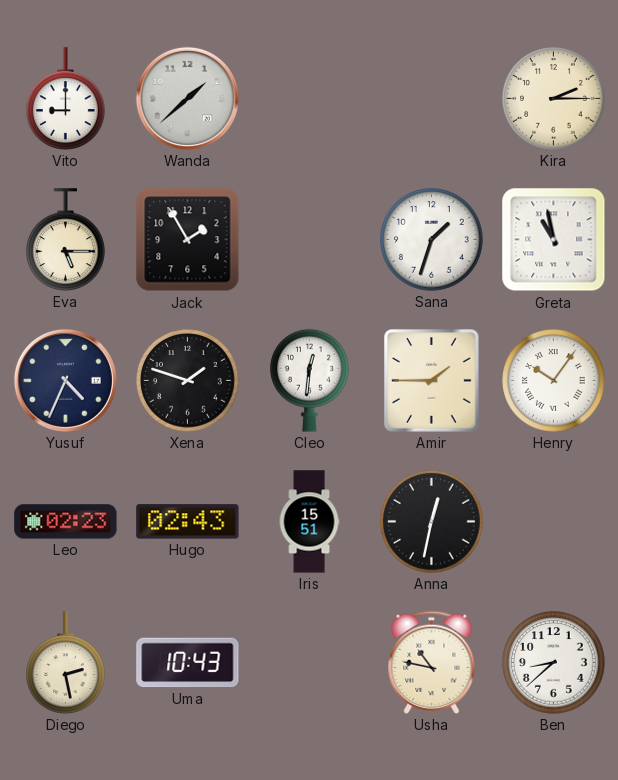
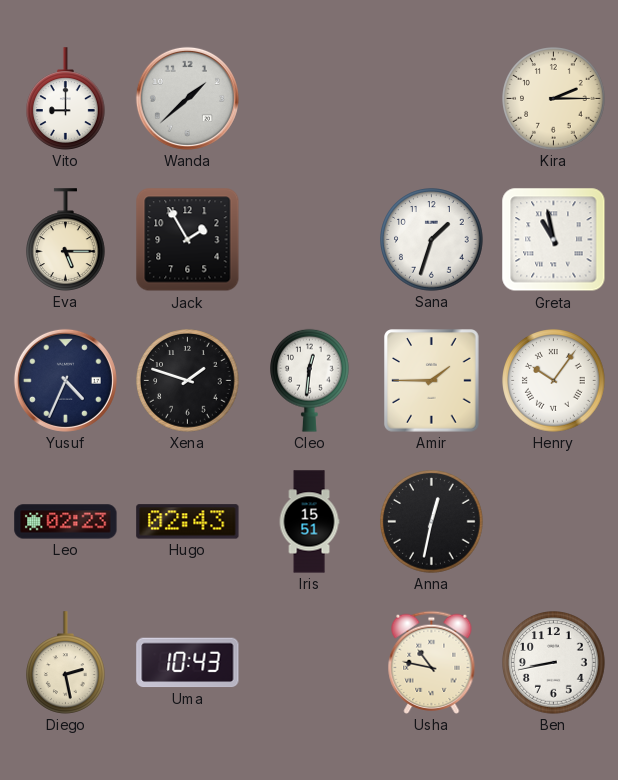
Ben: 8:38 -> 8:43 (554, 663)
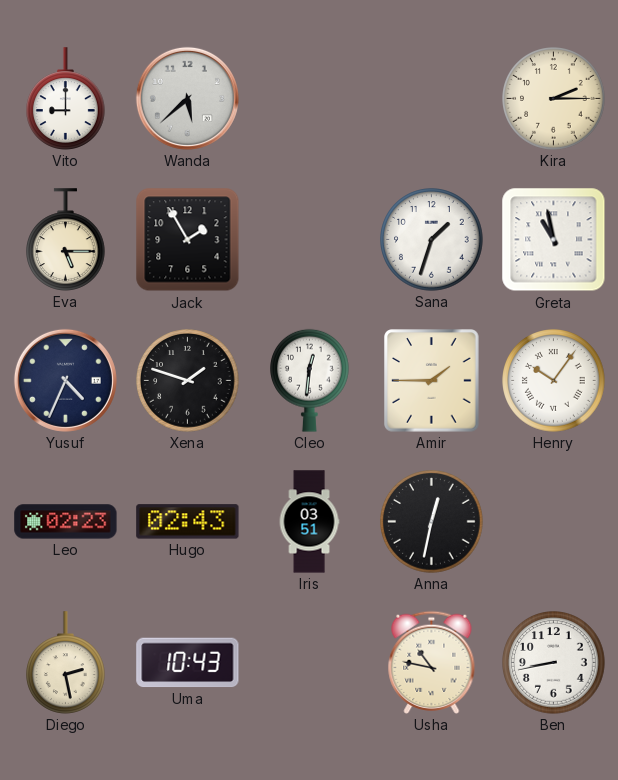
Wanda: 1:38 -> 5:38 (187, 98)
Iris: 15:51 -> 03:51 (309, 522)
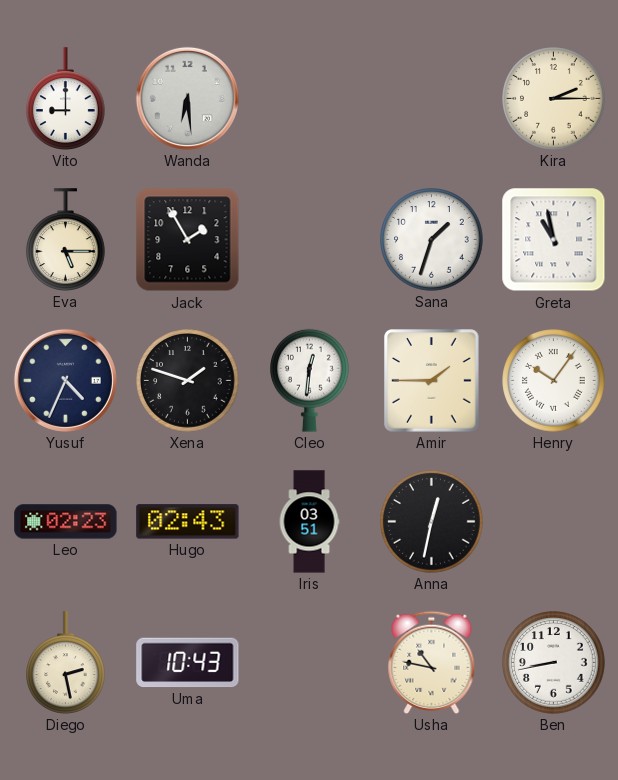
Wanda: 5:38 -> 6:29 (187, 98)
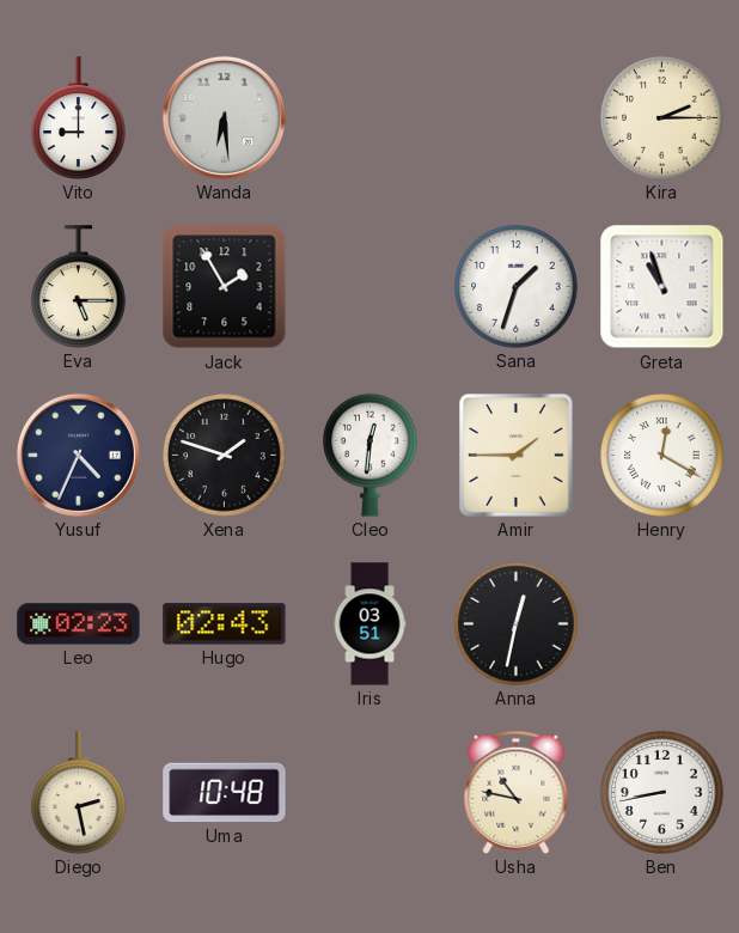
Greta: 10:58 -> 10:57 (662, 287)
Henry: 10:06 -> 12:20 (662, 456)
Uma: 10:43 -> 10:48 (225, 793)
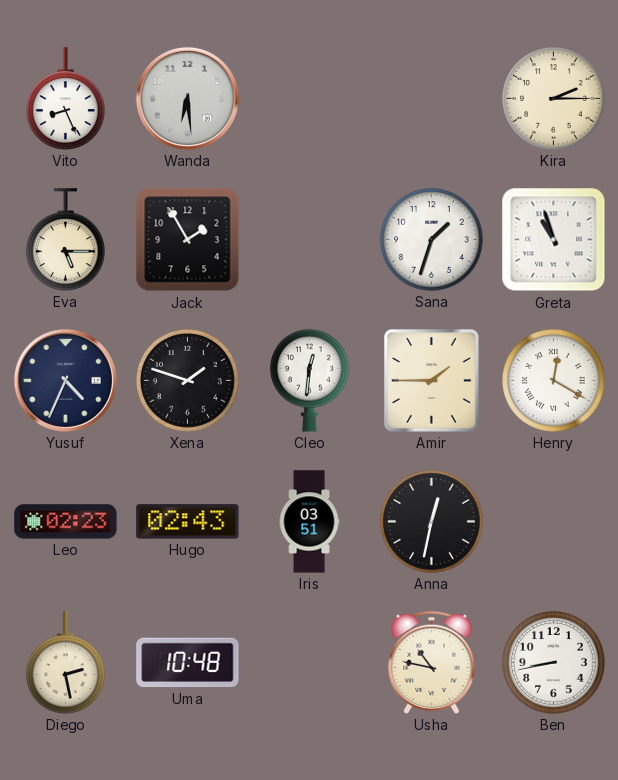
Vito: 9:00 -> 8:26 (66, 99)
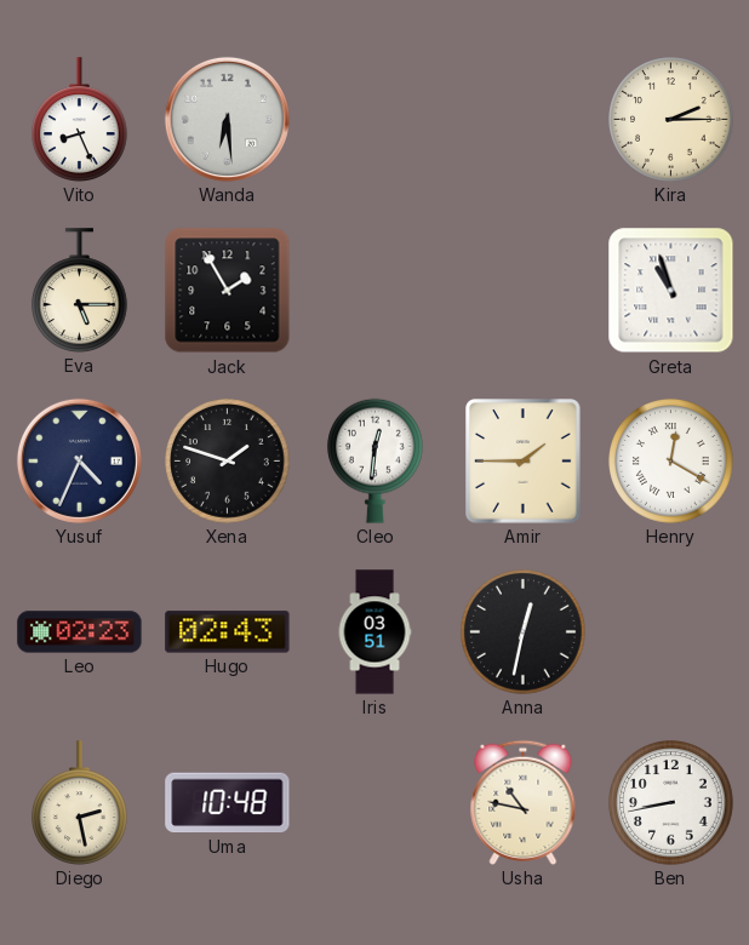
Sana: 1:33 -> none (432, 240)
